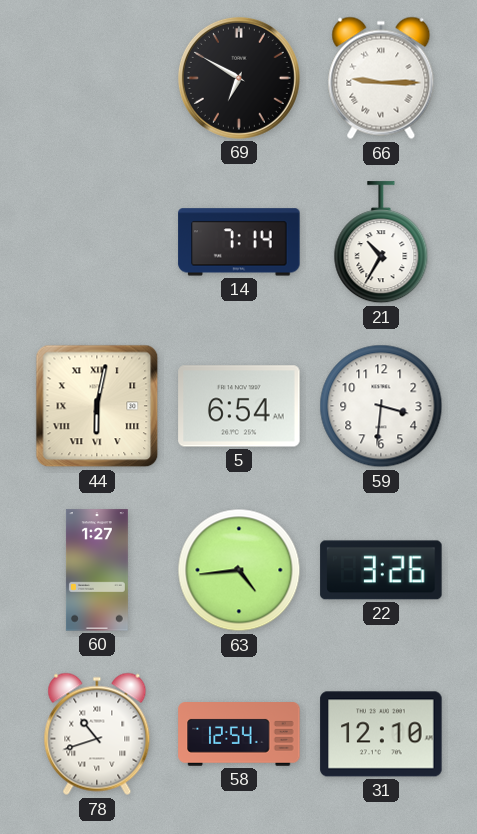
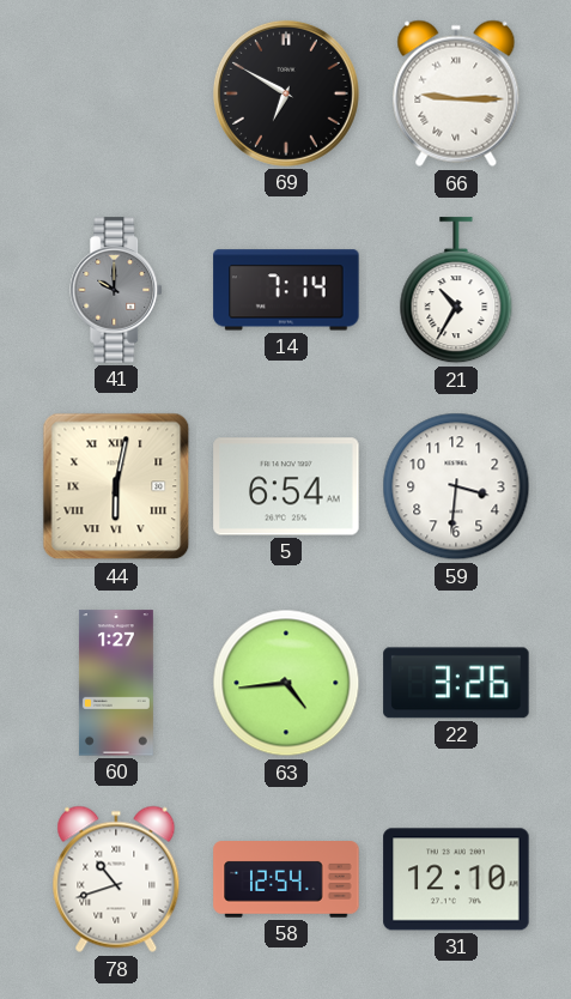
41: none -> 10:00 (117, 290)
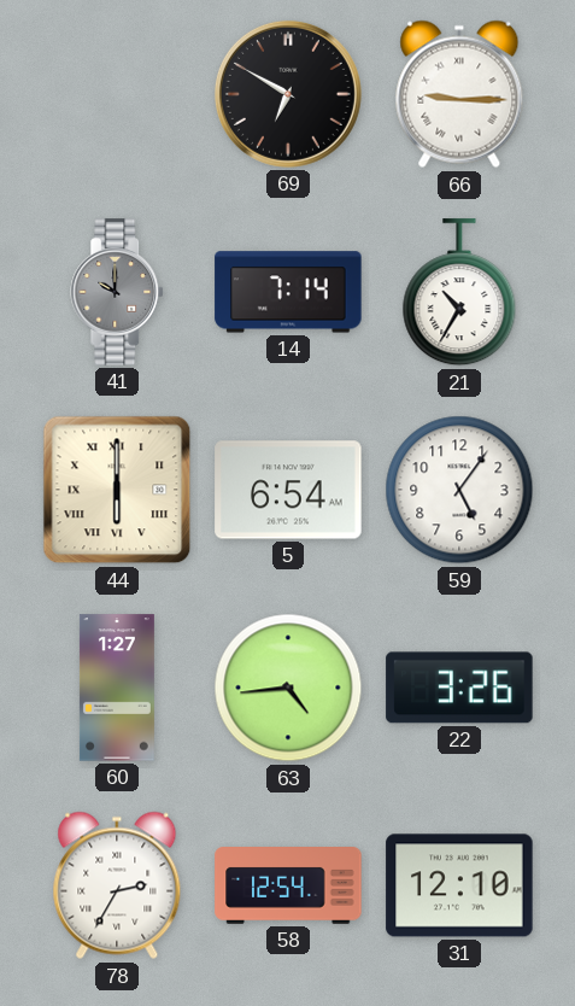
44: 6:02 -> 6:00 (117, 490)
59: 3:31 -> 5:06 (459, 490)
78: 10:42 -> 2:35 (117, 885)
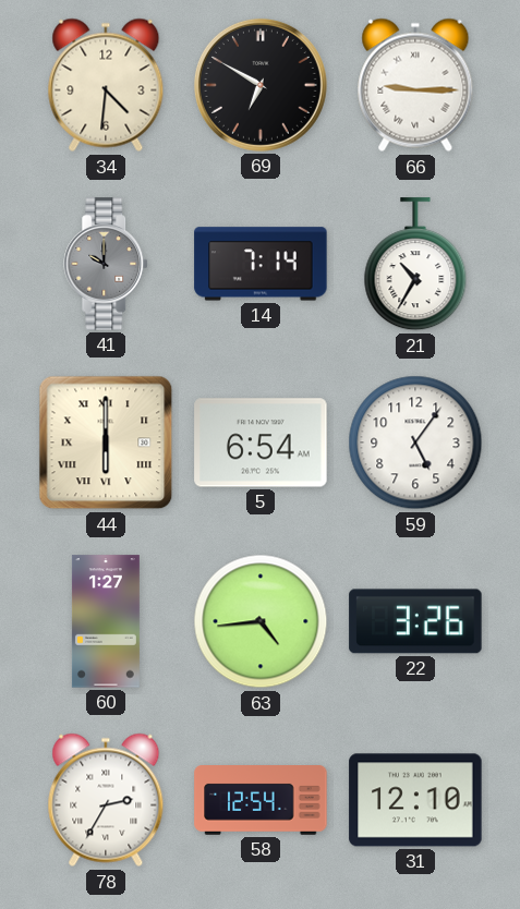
34: none -> 4:31 (106, 85)
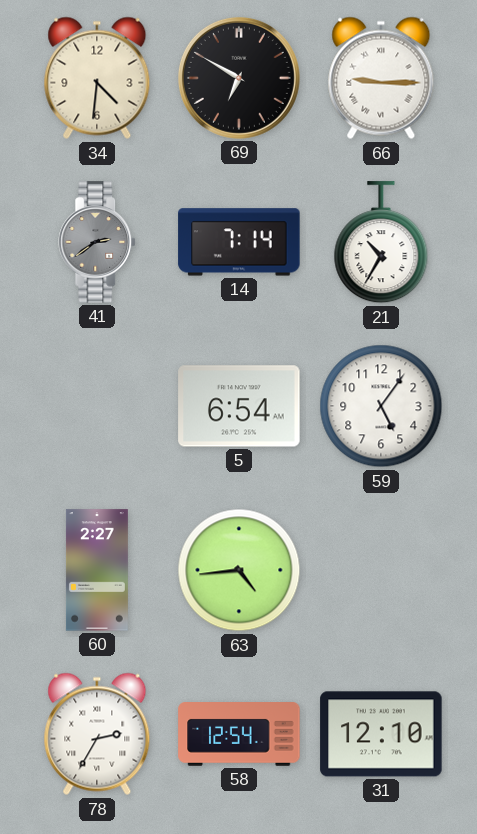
41: 10:00 -> 2:39 (98, 242)
44: 6:00 -> none (106, 443)
60: 1:27 -> 2:27 (97, 570)
22: 3:26 -> none (415, 621)
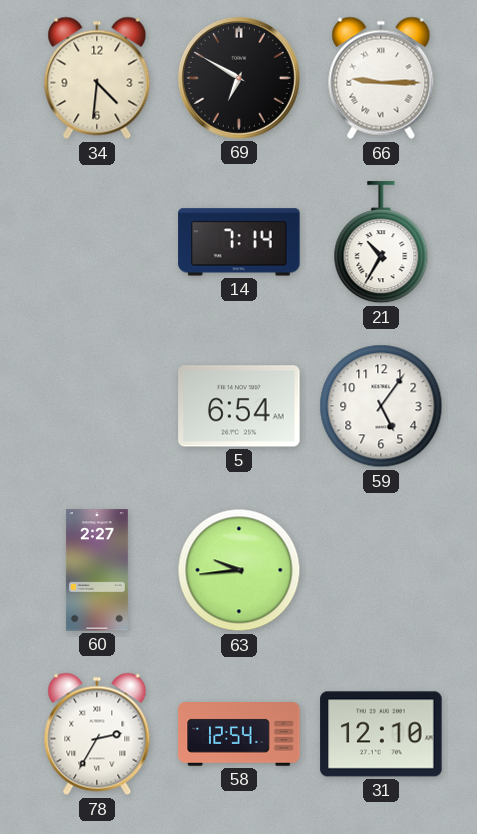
41: 2:39 -> none (98, 242)
63: 4:44 -> 9:44 (239, 570)
